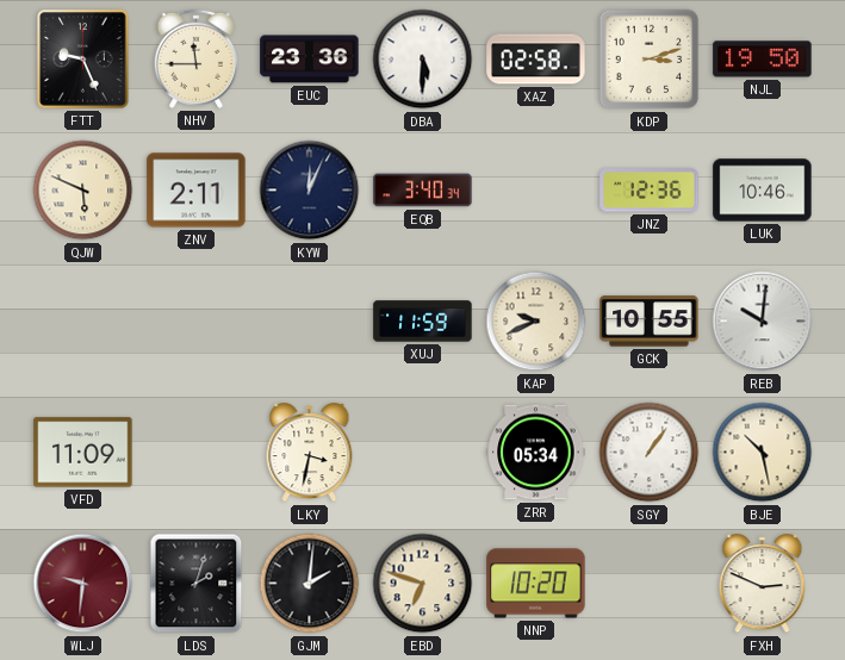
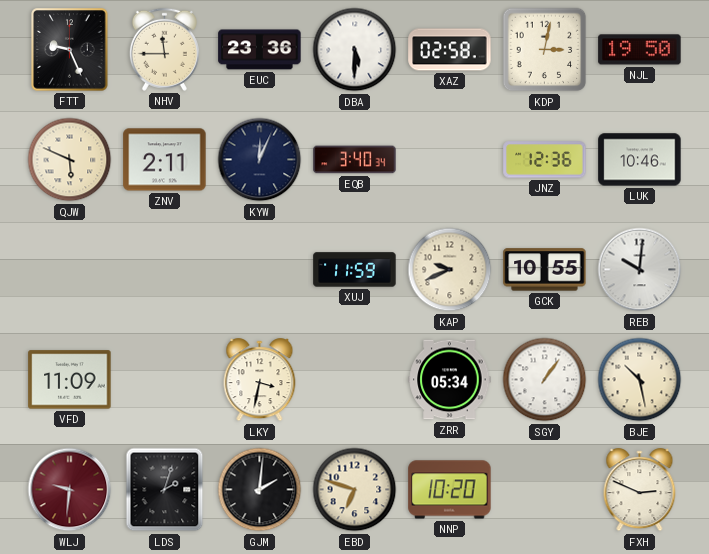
KDP: 3:12 -> 3:02 (545, 50)
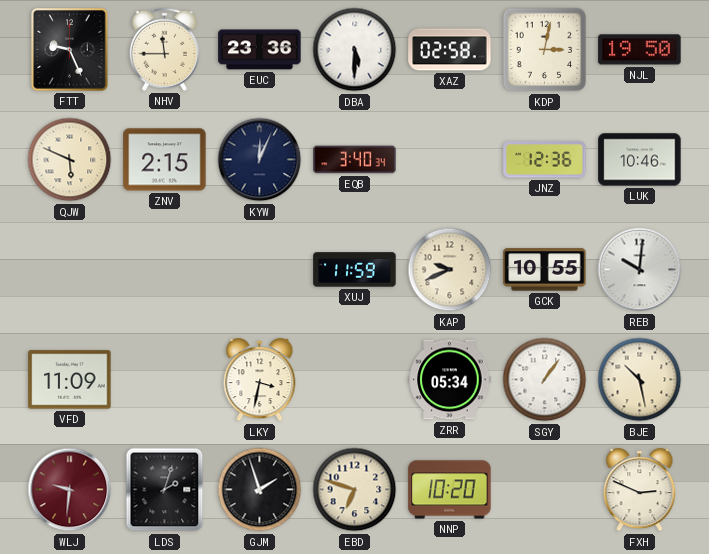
ZNV: 2:11 -> 2:15 (165, 160)
GJM: 2:01 -> 1:57 (260, 490)
